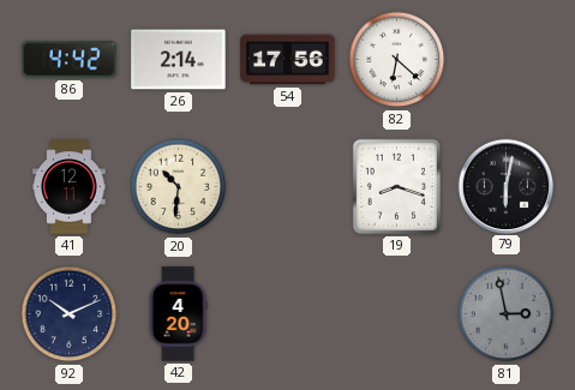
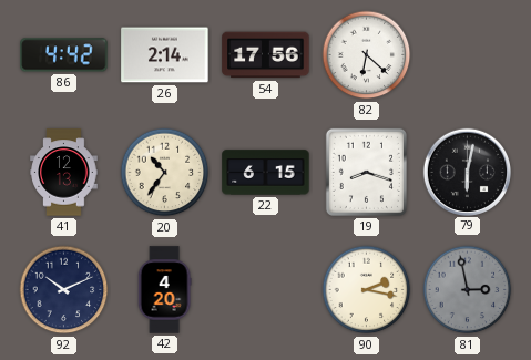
41: 12:11 -> 12:13 (64, 173)
20: 10:31 -> 10:36 (165, 173)
22: none -> 6:15 (266, 173)
90: none -> 2:17 (367, 290)
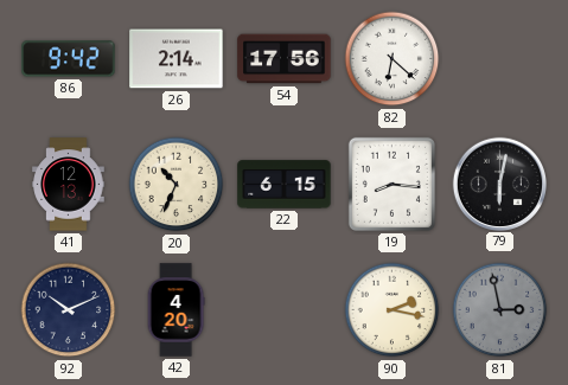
86: 4:42 -> 9:42 (69, 59)
20: 10:36 -> 10:34 (177, 185)
19: 8:18 -> 8:16 (391, 184)
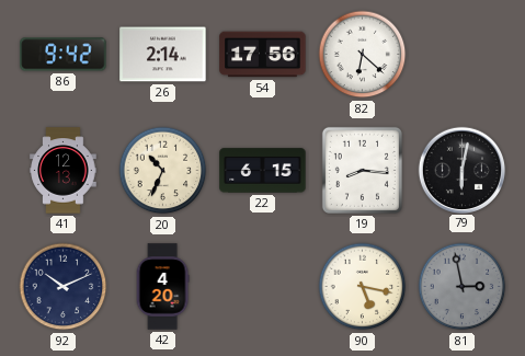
90: 2:17 -> 5:17 (363, 287)
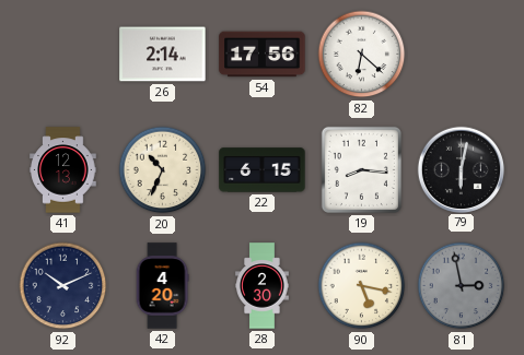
86: 9:42 -> none (64, 55)
28: none -> 2:30 (263, 286)
